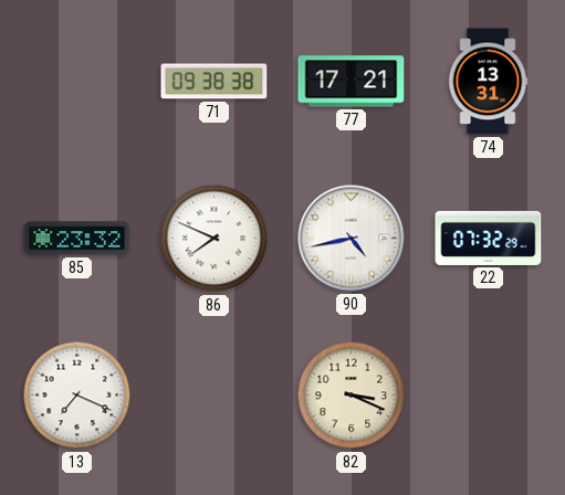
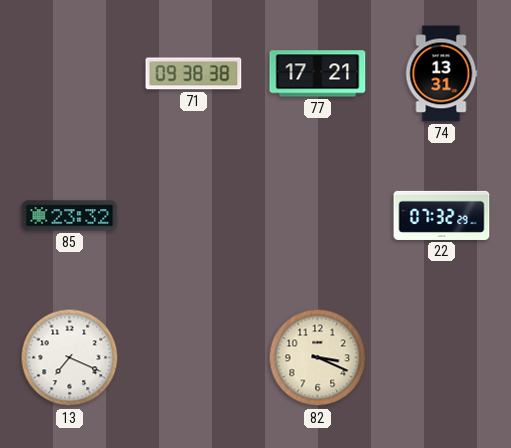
86: 7:49 -> none (215, 239)
90: 4:43 -> none (352, 239)
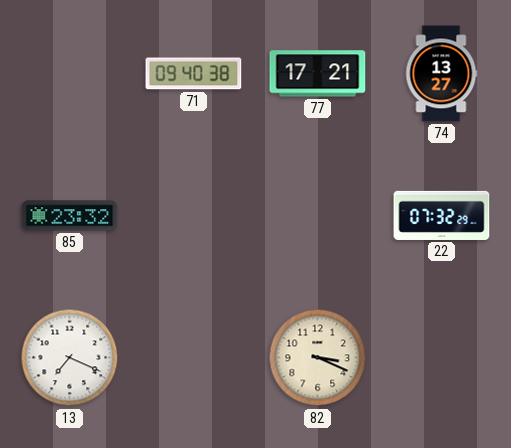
71: 09:38 -> 09:40 (194, 74)
74: 13:31 -> 13:27 (441, 74)
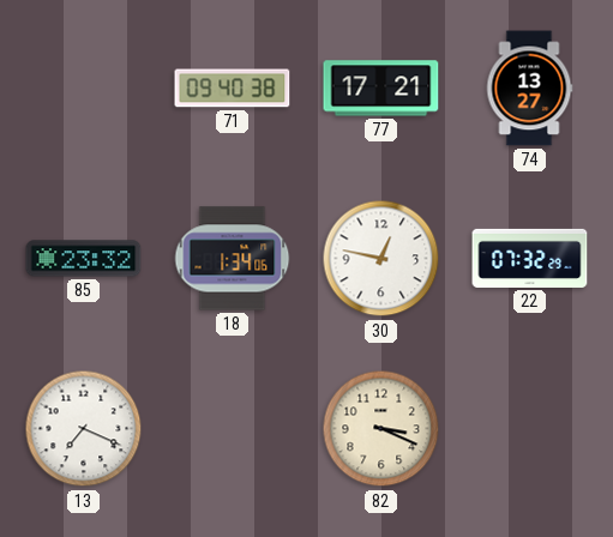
18: none -> 1:34 (233, 259)
30: none -> 12:47 (381, 259)
